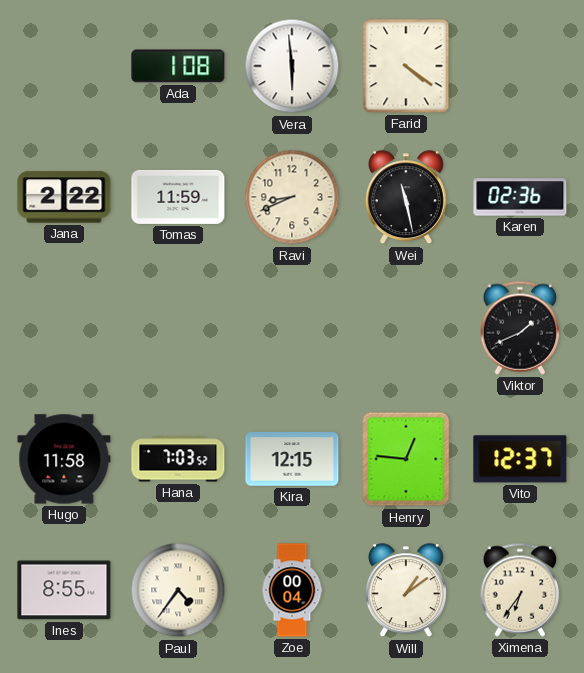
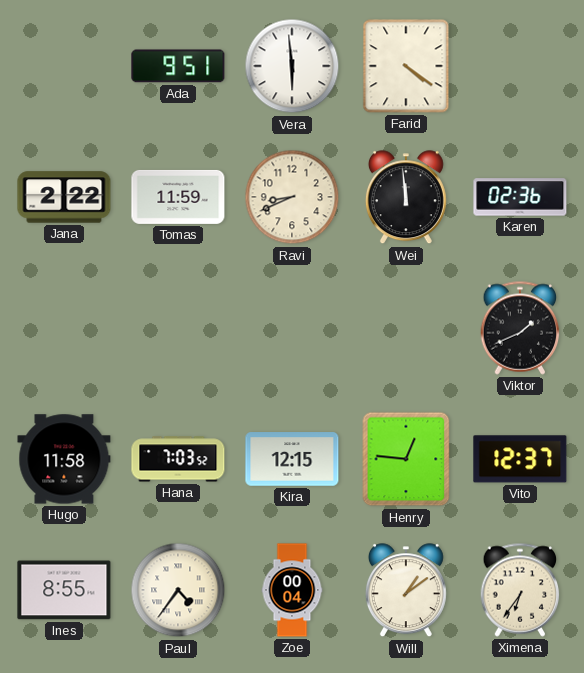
Ada: 1:08 -> 9:51 (178, 66)
Wei: 11:28 -> 11:59 (406, 198)
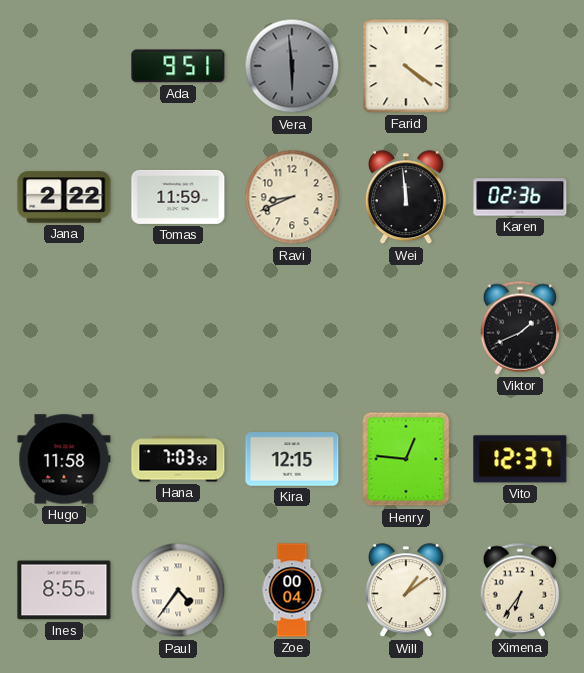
Vera dial: white -> grey (292, 66)
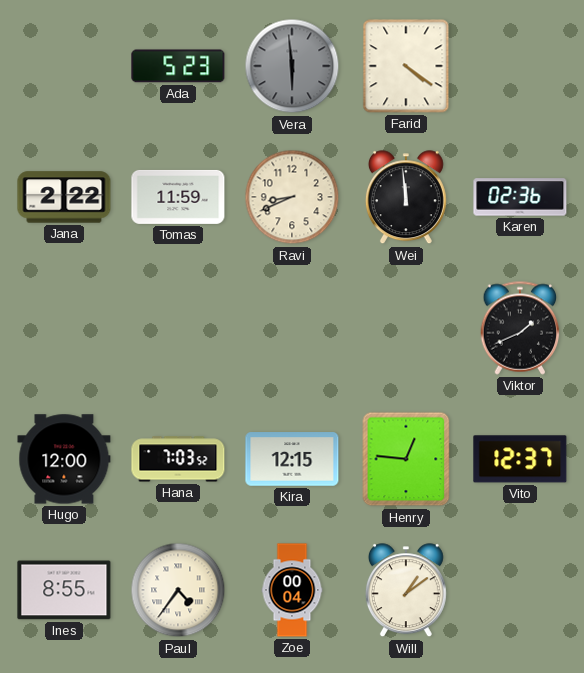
Ada: 9:51 -> 5:23 (178, 66)
Hugo: 11:58 -> 12:00 (64, 459)
Ximena: 6:36 -> none (520, 590)
